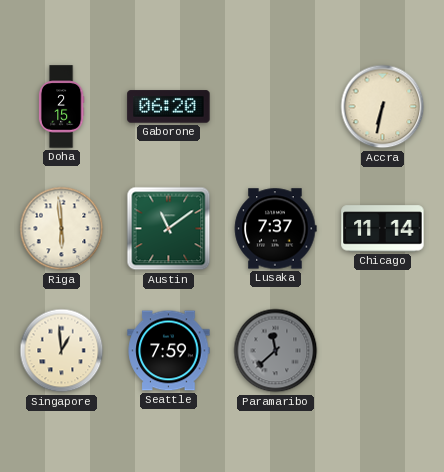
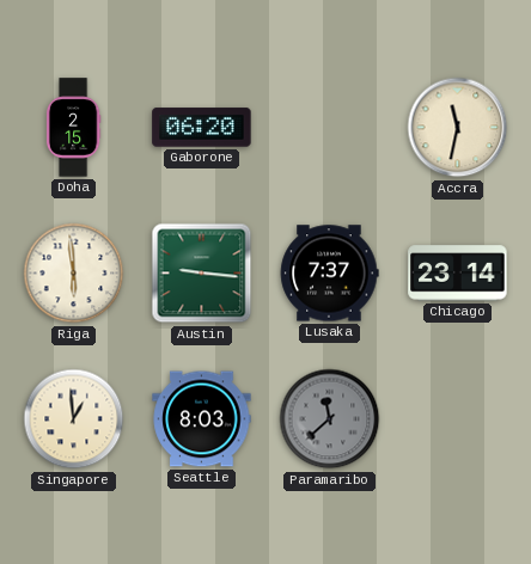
Accra: 6:32 -> 11:32 (458, 128)
Austin: 11:09 -> 9:16 (202, 274)
Chicago: 11:14 -> 23:14 (458, 274)
Seattle: 7:59 -> 8:03 (202, 419)
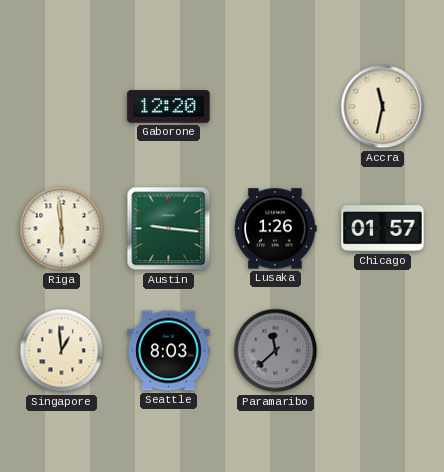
Doha: 2:15 -> none (73, 128)
Gaborone: 06:20 -> 12:20 (169, 107)
Lusaka: 7:37 -> 1:26 (275, 229)
Chicago: 23:14 -> 01:57 (383, 229)
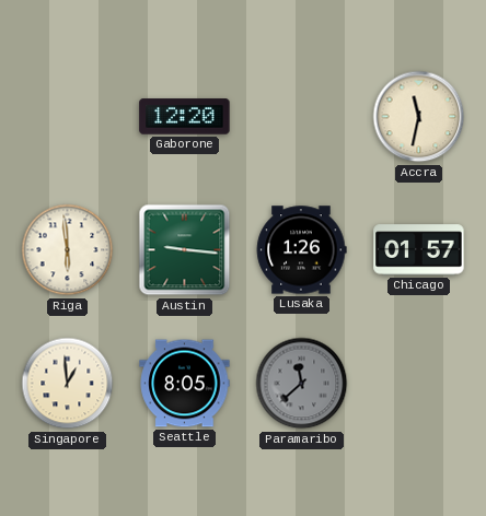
Seattle: 8:03 -> 8:05 (185, 384)
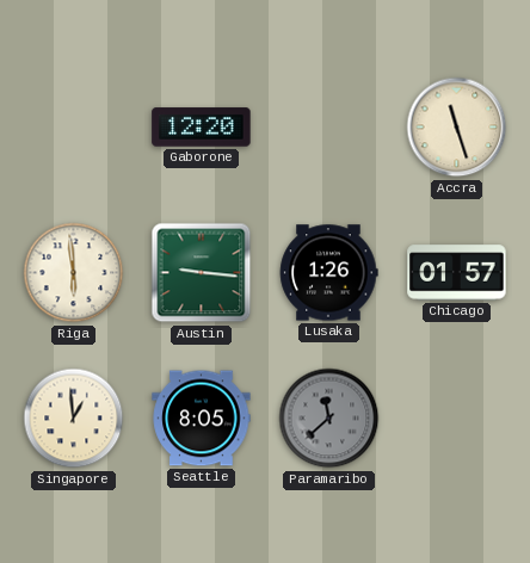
Accra: 11:32 -> 11:27 (457, 128)
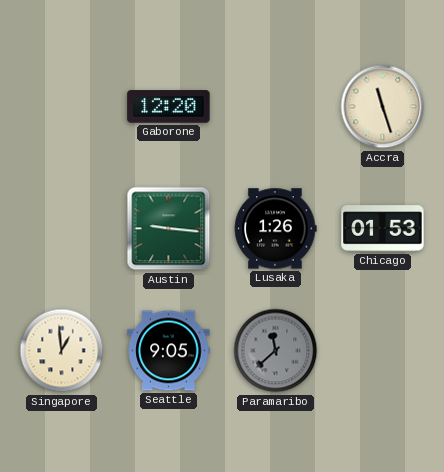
Riga: 5:59 -> none (74, 273)
Chicago: 01:57 -> 01:53 (383, 229)
Seattle: 8:05 -> 9:05 (169, 351)
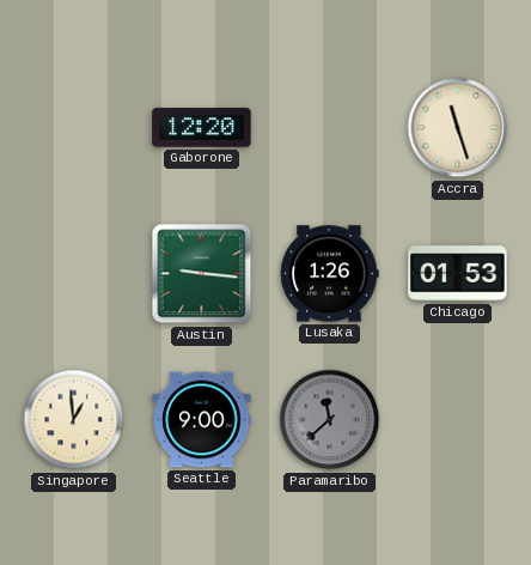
Seattle: 9:05 -> 9:00 (202, 420)
